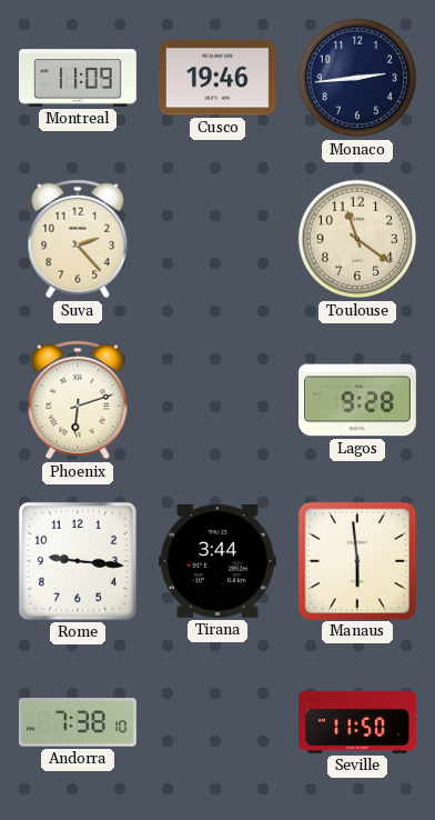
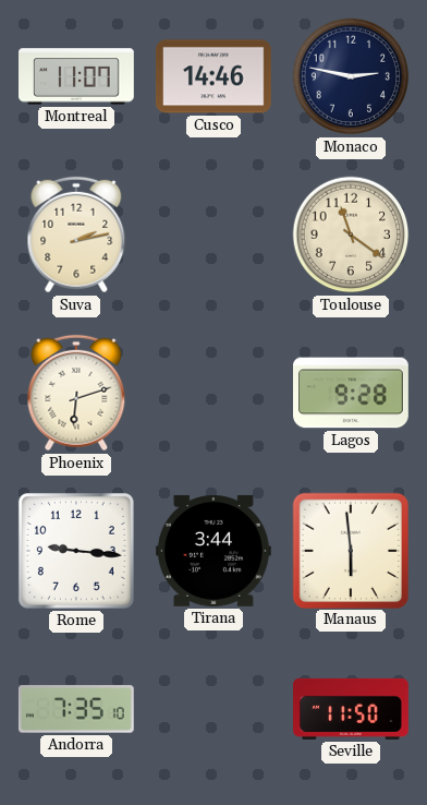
Montreal: 11:09 -> 11:07 (77, 76)
Cusco: 19:46 -> 14:46 (213, 76)
Monaco: 2:44 -> 2:47 (351, 76)
Suva: 2:23 -> 2:13 (76, 235)
Andorra: 7:38 -> 7:35 (76, 709)
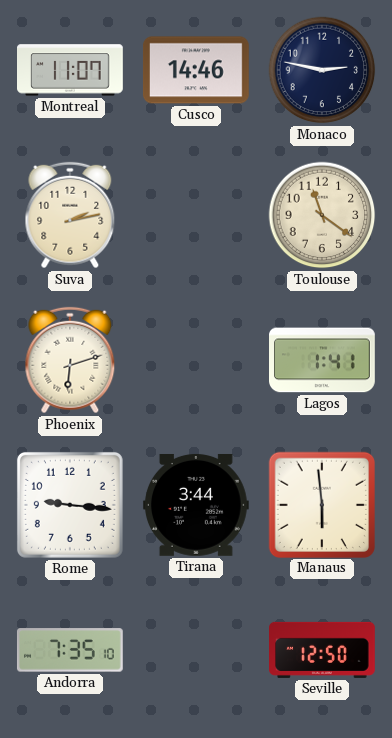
Lagos: 9:28 -> 1:41 (323, 360)
Seville: 11:50 -> 12:50 (323, 650)
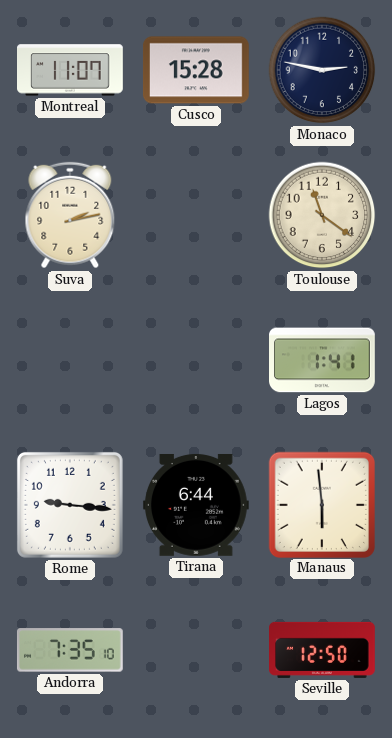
Cusco: 14:46 -> 15:28 (196, 70)
Phoenix: 6:12 -> none (70, 360)
Tirana: 3:44 -> 6:44 (196, 505)
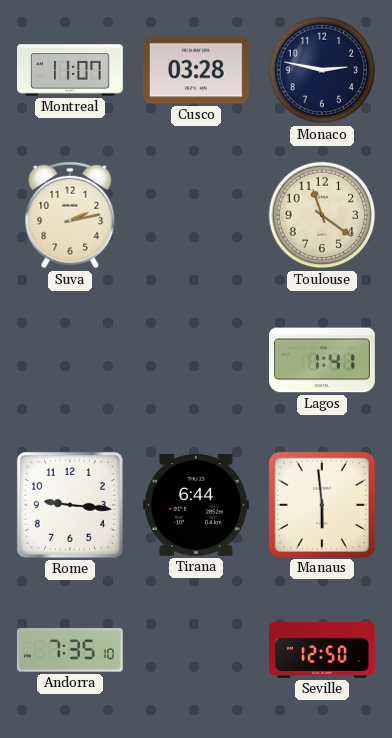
Cusco: 15:28 -> 03:28 (196, 70)
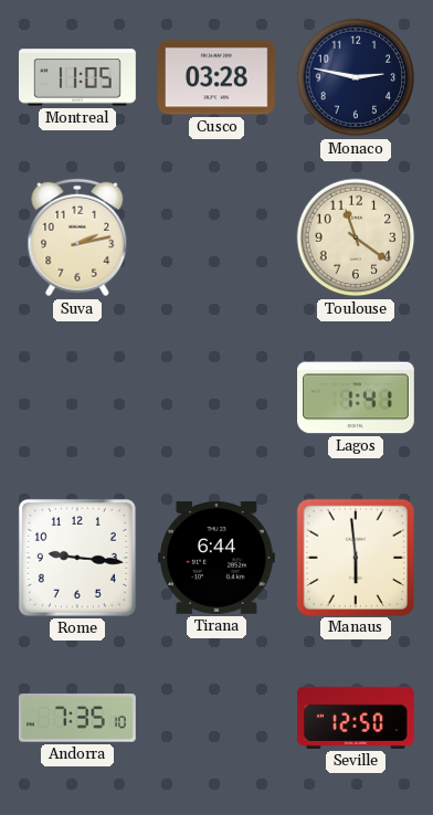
Montreal: 11:07 -> 11:05 (78, 77)
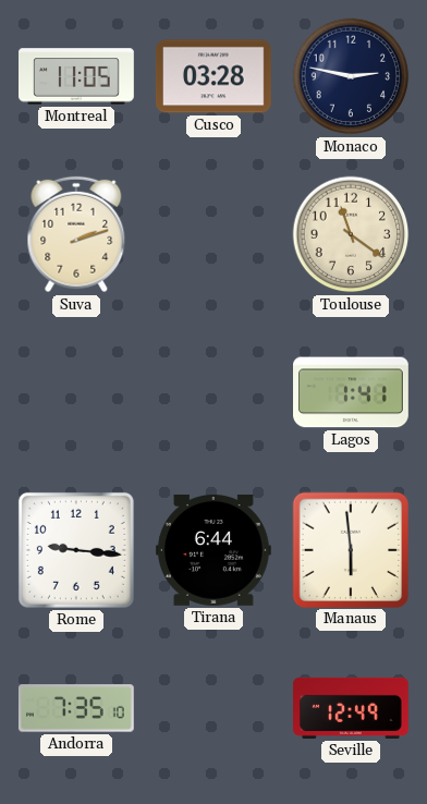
Suva: 2:13 -> 2:12 (76, 234)
Seville: 12:50 -> 12:49 (352, 708)
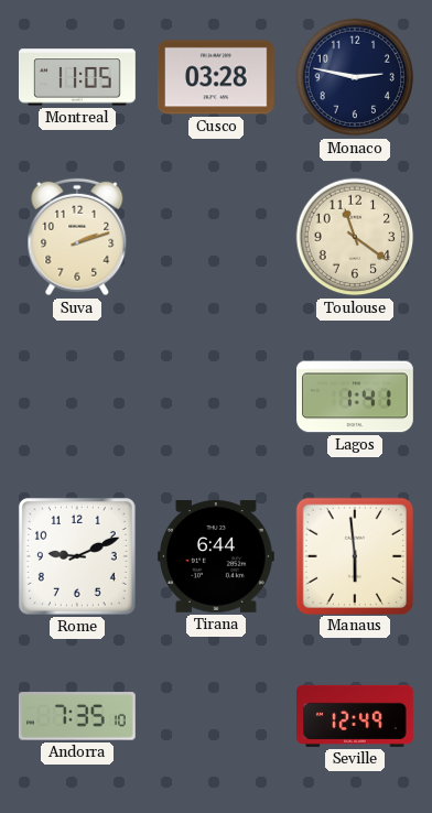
Rome: 9:16 -> 9:11 (77, 556)
